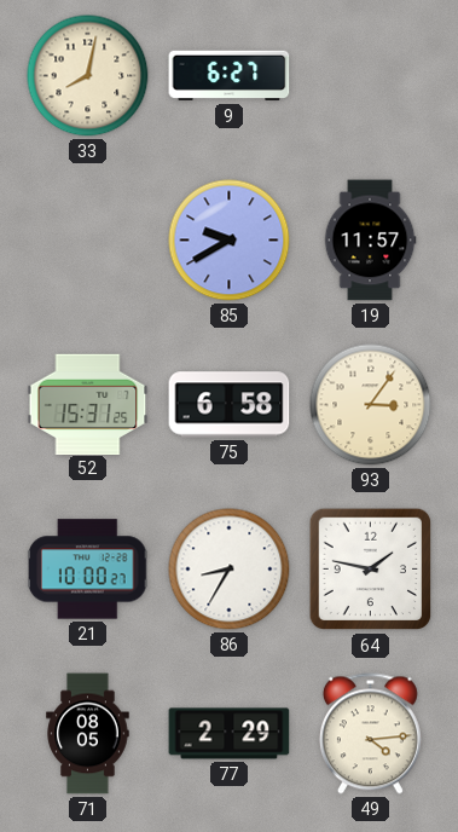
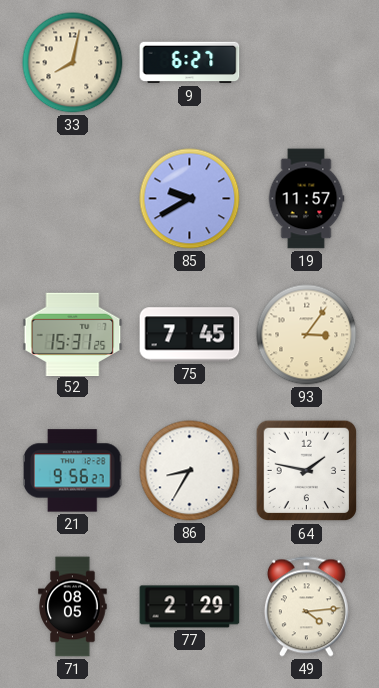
75: 6:58 -> 7:45 (190, 335)
21: 10:00 -> 9:56 (73, 471)
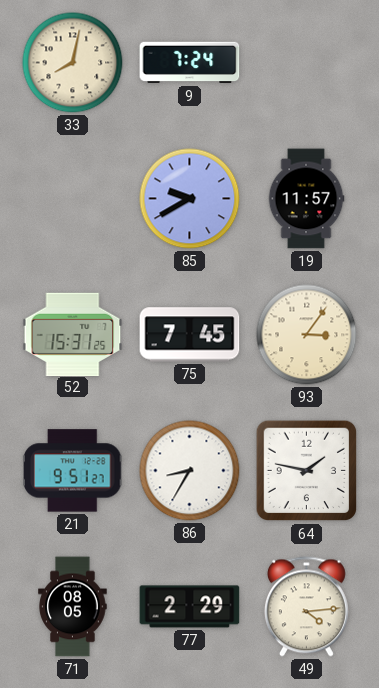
9: 6:27 -> 7:24 (190, 63)
21: 9:56 -> 9:51 (73, 471)
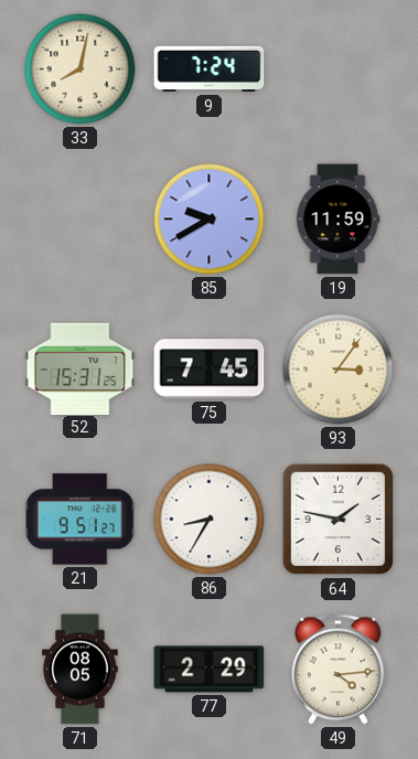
19: 11:57 -> 11:59 (337, 220)
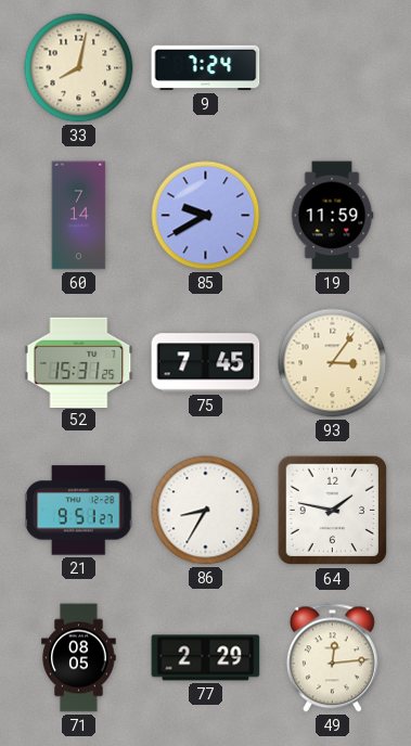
60: none -> 7:14 (79, 216)
49: 4:14 -> 12:14 (332, 658)
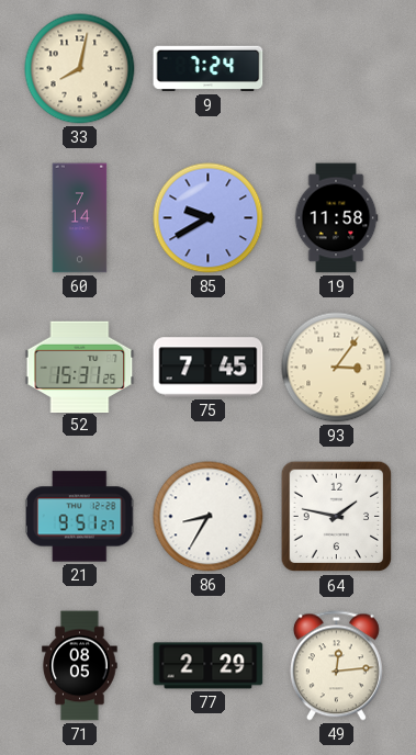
19: 11:59 -> 11:58 (336, 218)
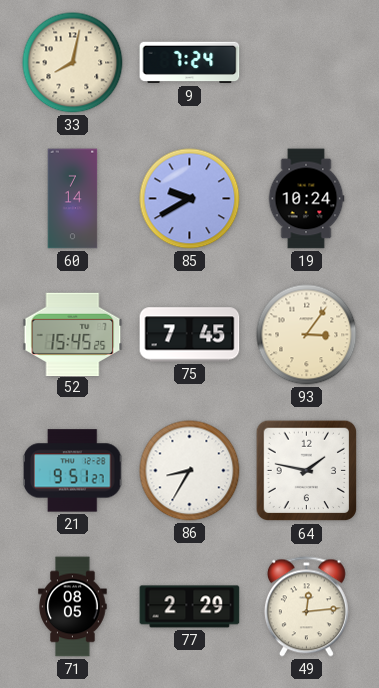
19: 11:58 -> 10:24 (306, 199)
52: 15:31 -> 15:45 (73, 334)
